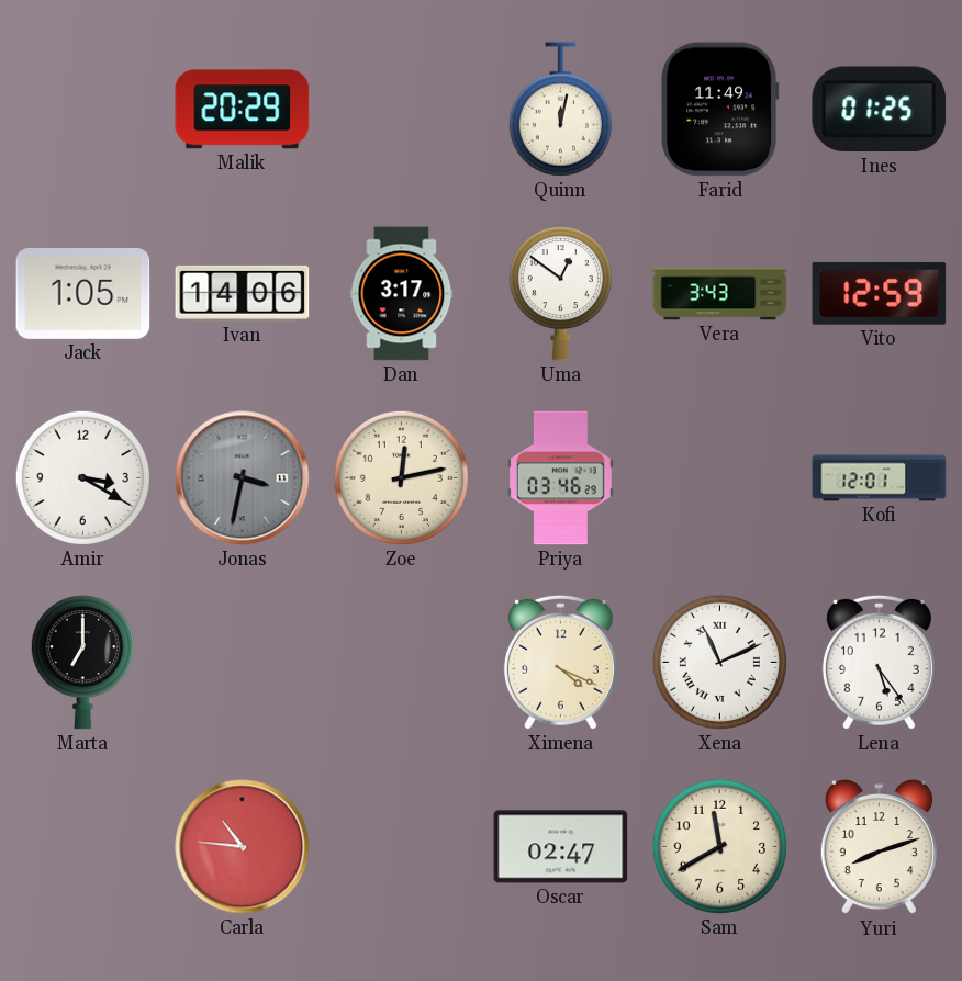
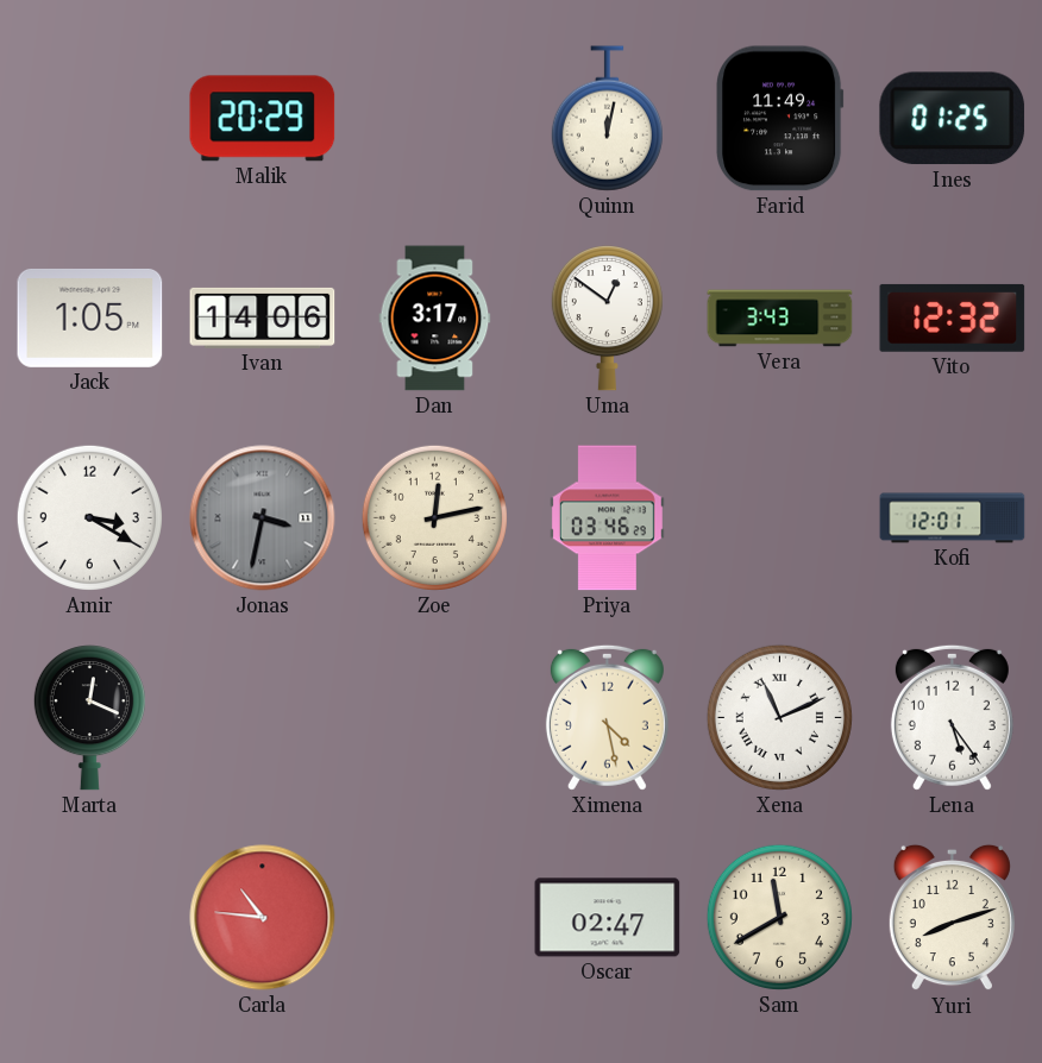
Vito: 12:59 -> 12:32 (953, 317)
Marta: 7:00 -> 12:19 (89, 718)
Ximena: 4:19 -> 4:28 (607, 717)
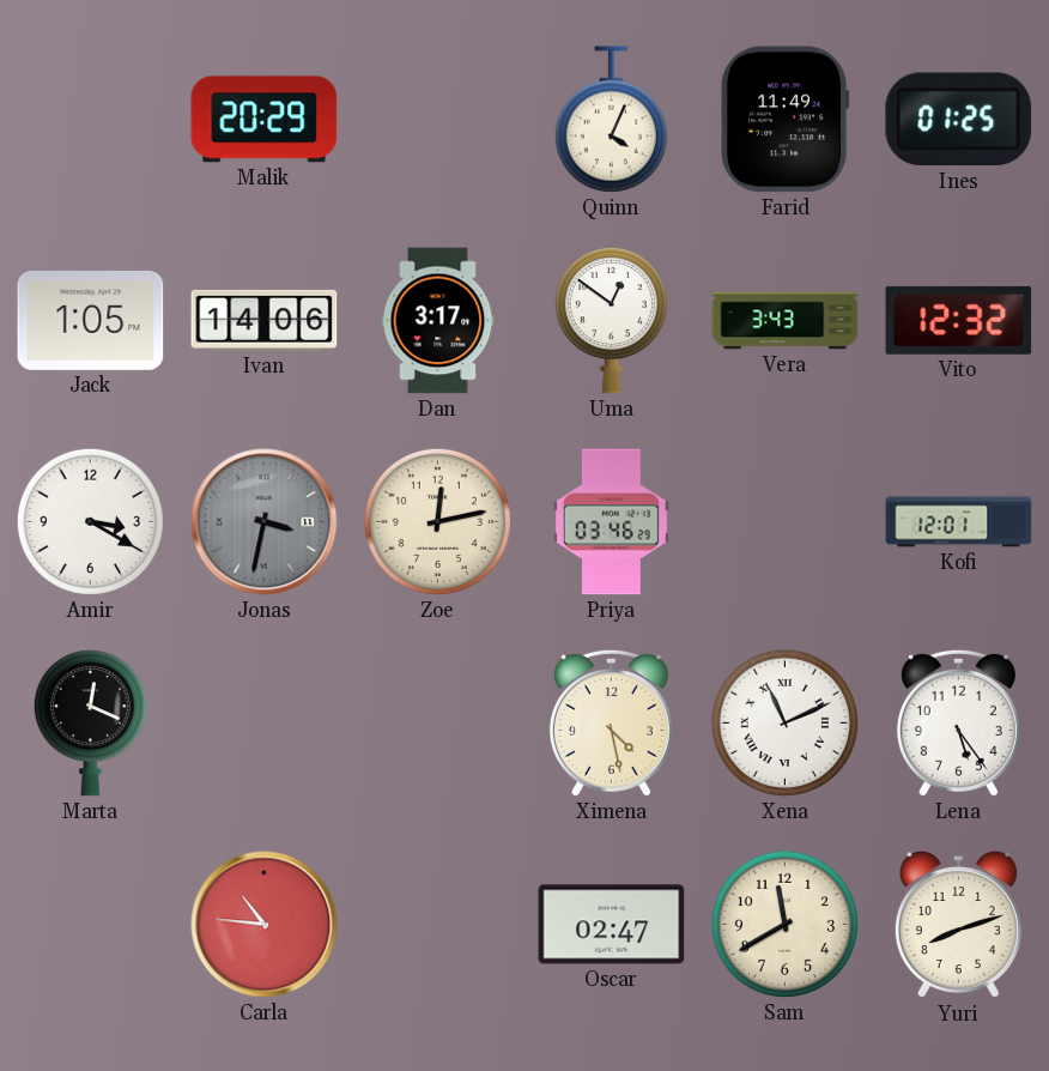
Quinn: 12:02 -> 4:04 (611, 120)
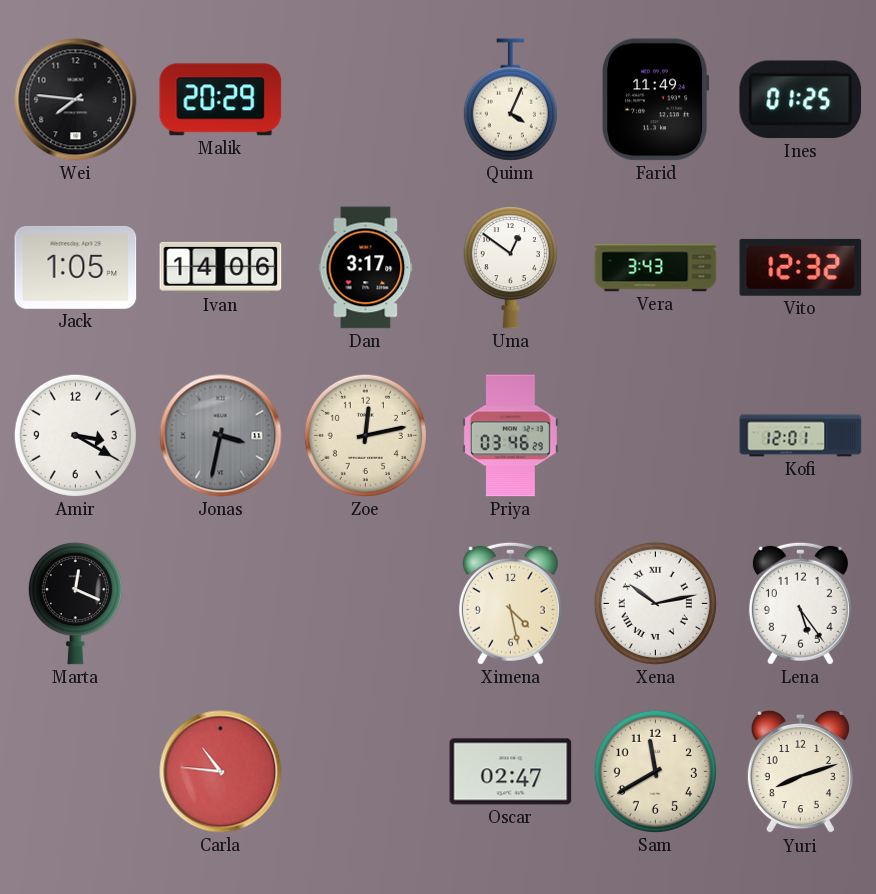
Wei: none -> 7:46 (76, 100)
Xena: 11:11 -> 10:13 (655, 603)
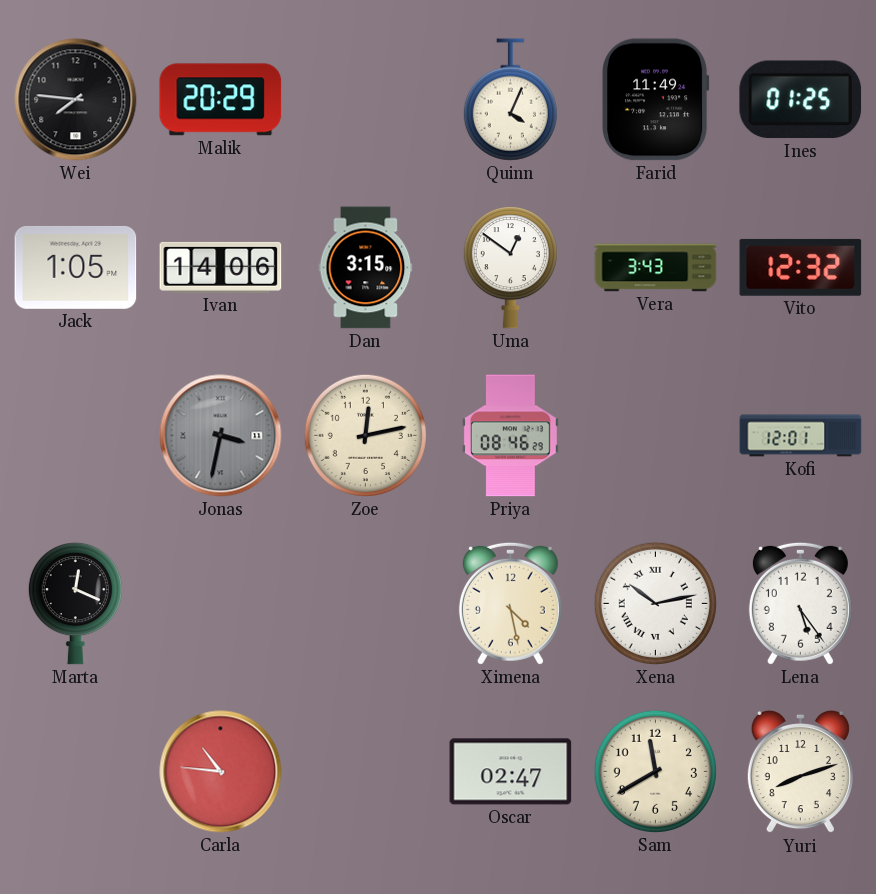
Dan: 3:17 -> 3:15 (366, 268)
Amir: 3:20 -> none (75, 435)
Priya: 03:46 -> 08:46 (510, 436)
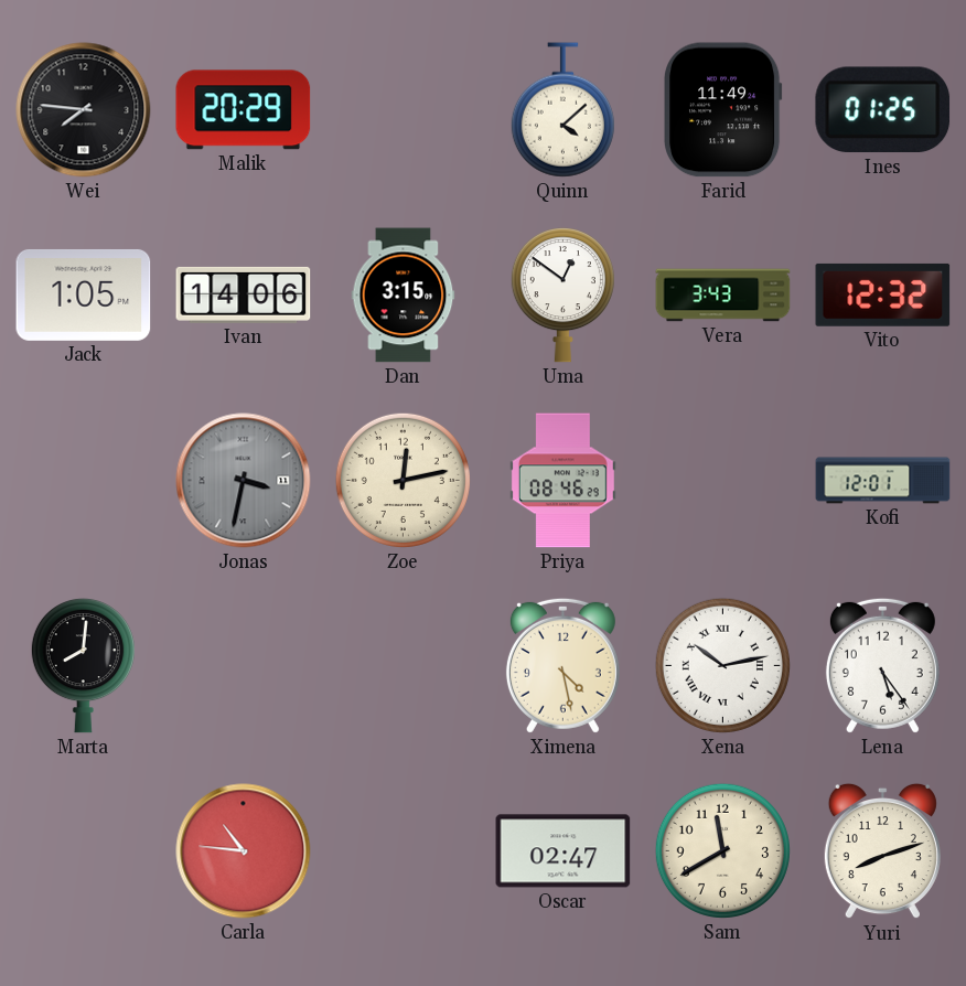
Quinn: 4:04 -> 4:08 (562, 110)
Marta: 12:19 -> 8:01 (83, 666)
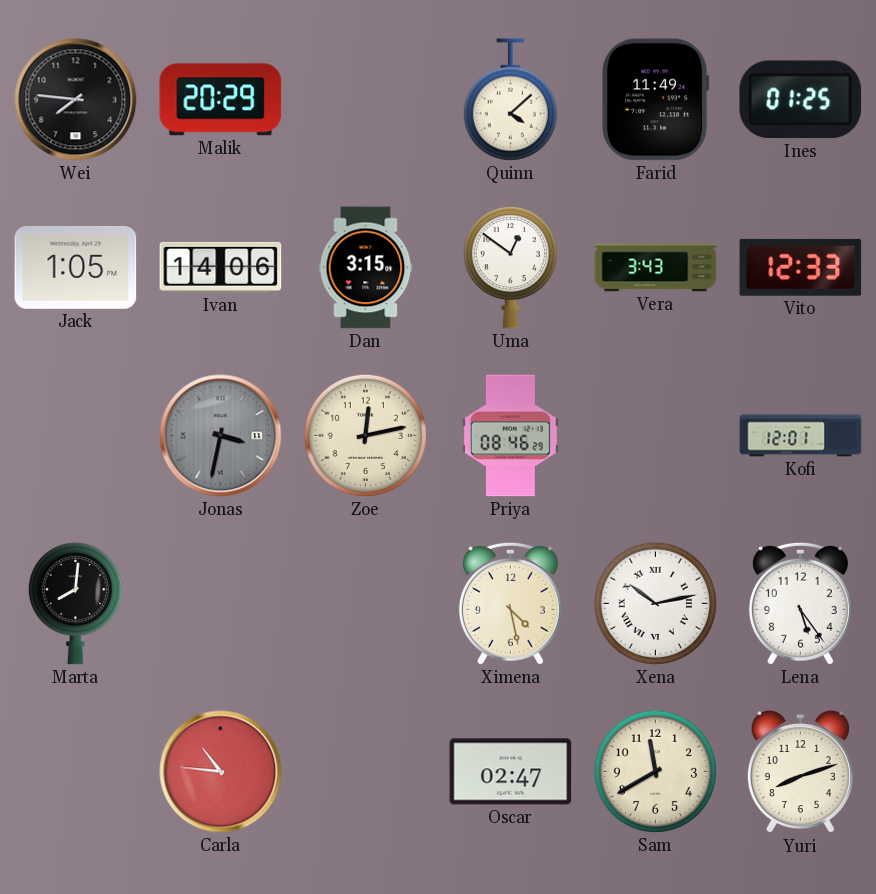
Vito: 12:32 -> 12:33 (801, 267)
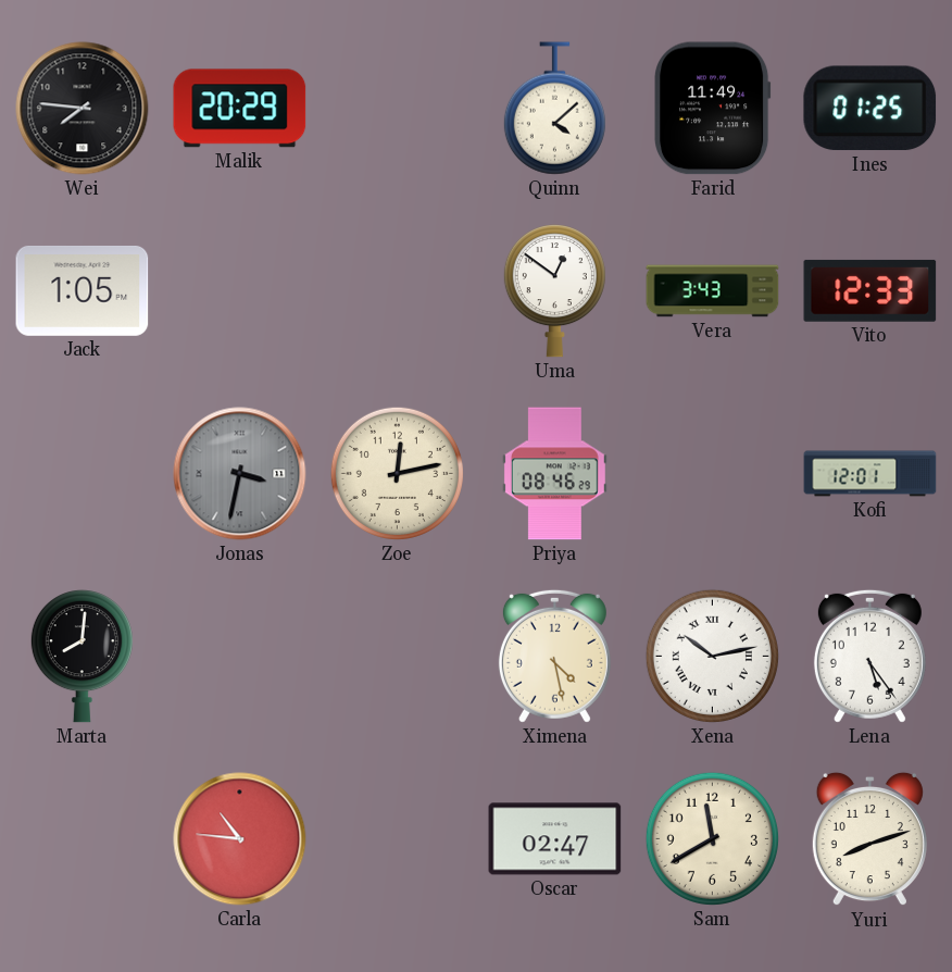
Ivan: 14:06 -> none (221, 267)
Dan: 3:15 -> none (366, 268)
